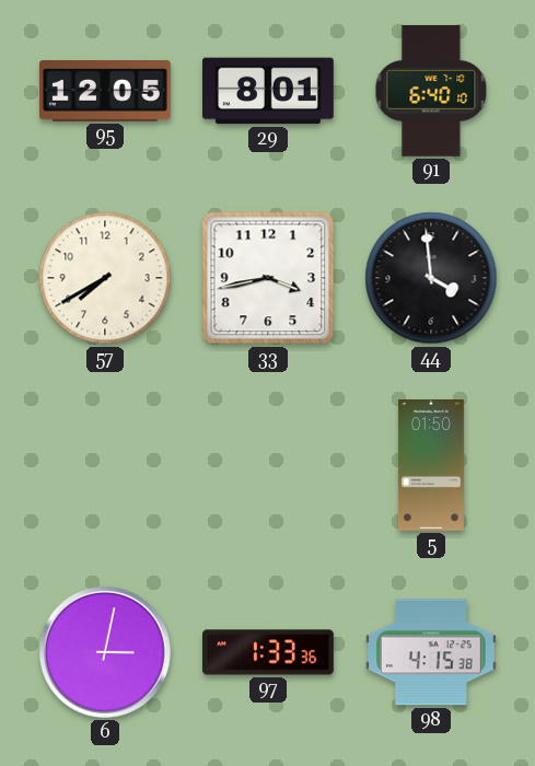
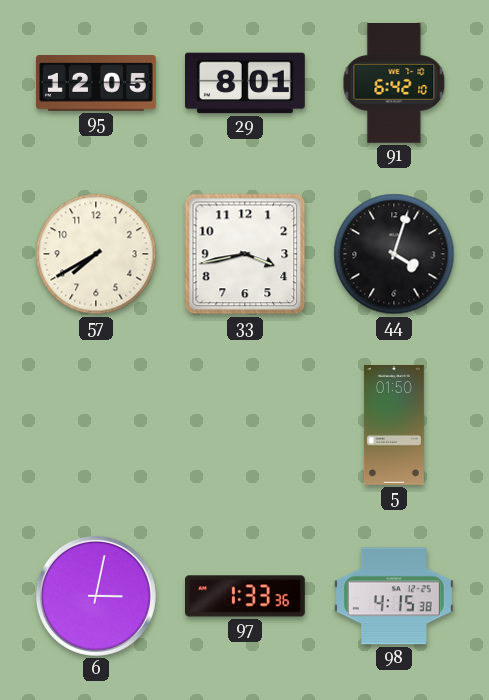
91: 6:40 -> 6:42 (394, 83)
44: 3:59 -> 4:03 (394, 254)
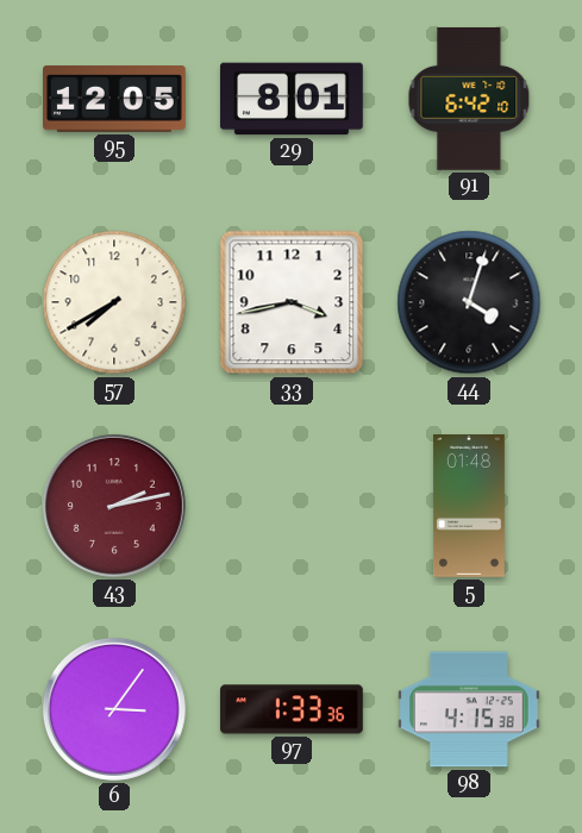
43: none -> 2:13 (114, 506)
5: 01:50 -> 01:48 (469, 507)
6: 3:02 -> 3:06 (114, 709)
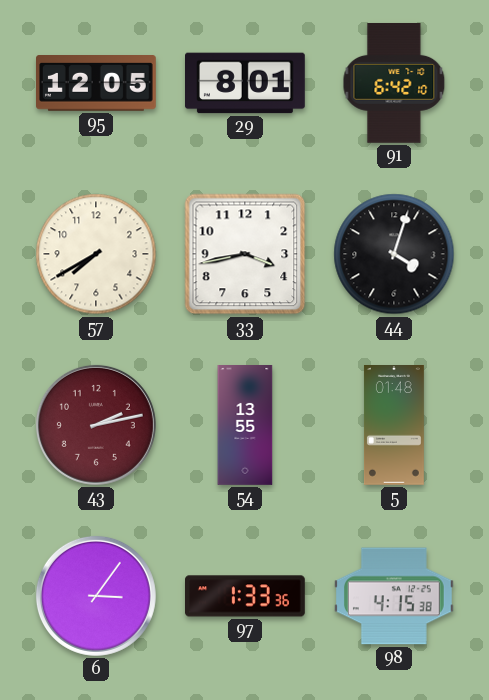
54: none -> 13:55 (245, 425)
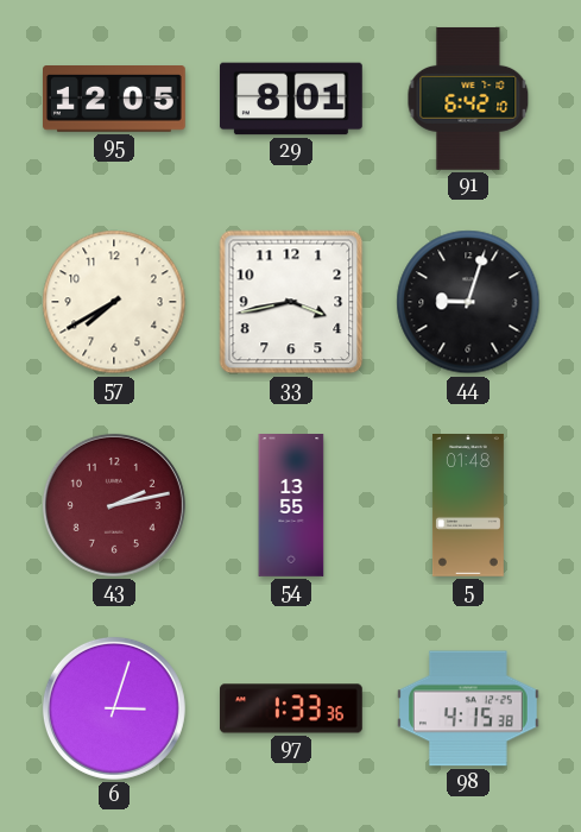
44: 4:03 -> 9:03 (468, 302)
6: 3:06 -> 3:03 (114, 708)
